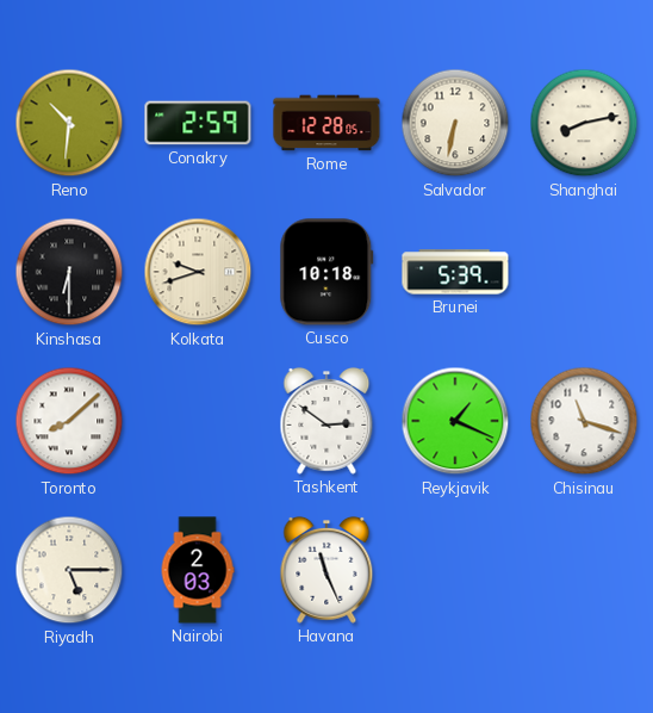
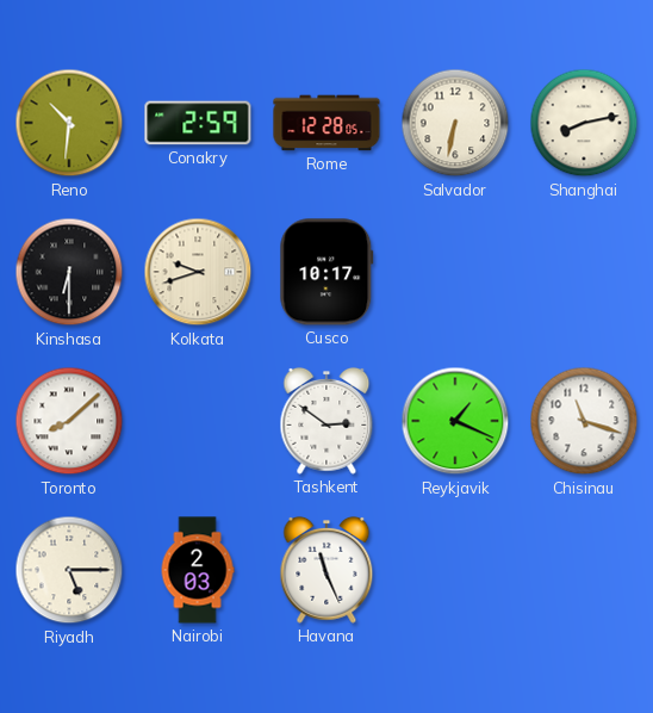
Cusco: 10:18 -> 10:17 (326, 272)
Brunei: 5:39 -> none (455, 272)
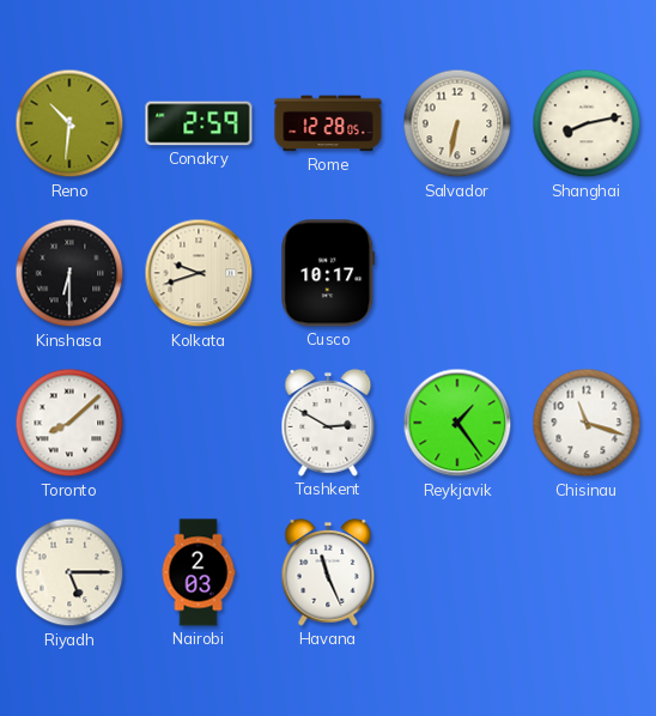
Tashkent: 2:51 -> 2:50 (328, 423)
Reykjavik: 1:19 -> 1:24 (457, 423)
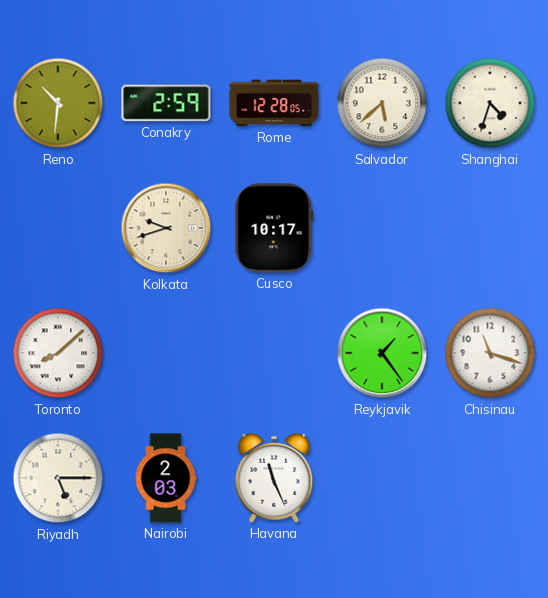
Salvador: 6:32 -> 5:38 (382, 103)
Shanghai: 8:13 -> 4:33 (490, 103)
Kinshasa: 6:30 -> none (69, 273)
Tashkent: 2:50 -> none (328, 423)
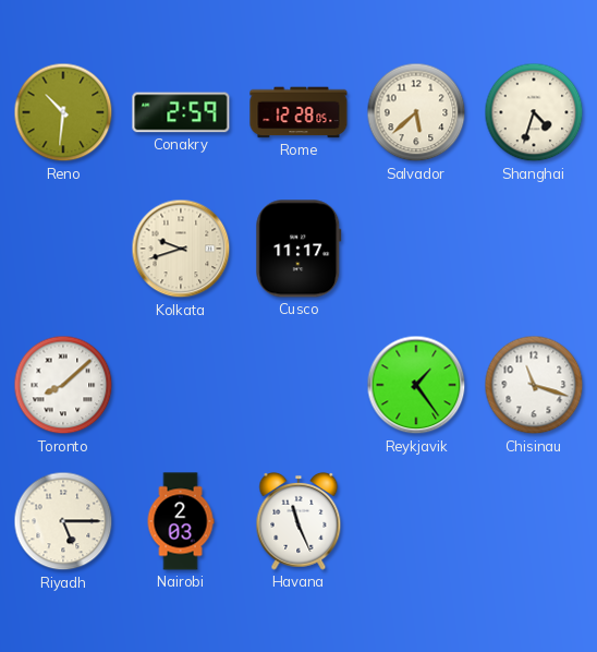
Cusco: 10:17 -> 11:17 (298, 249)
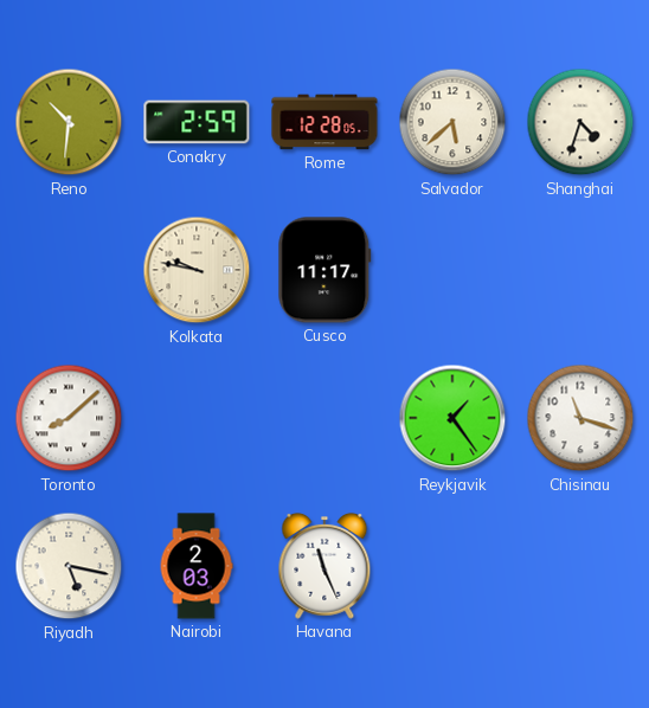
Kolkata: 9:42 -> 9:47 (197, 270)
Riyadh: 5:15 -> 5:17 (69, 566)
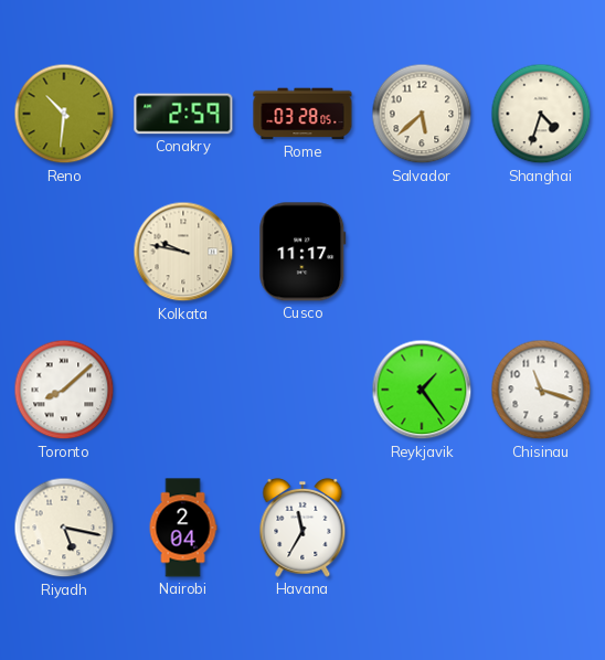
Rome: 12:28 -> 03:28 (302, 114)
Nairobi: 2:03 -> 2:04 (183, 528)
Havana: 11:26 -> 11:35 (302, 528)
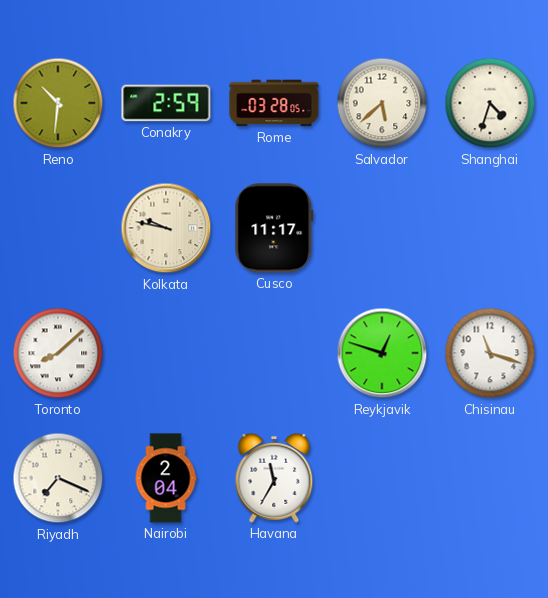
Reykjavik: 1:24 -> 12:48 (382, 353)
Riyadh: 5:17 -> 7:19 (58, 478)
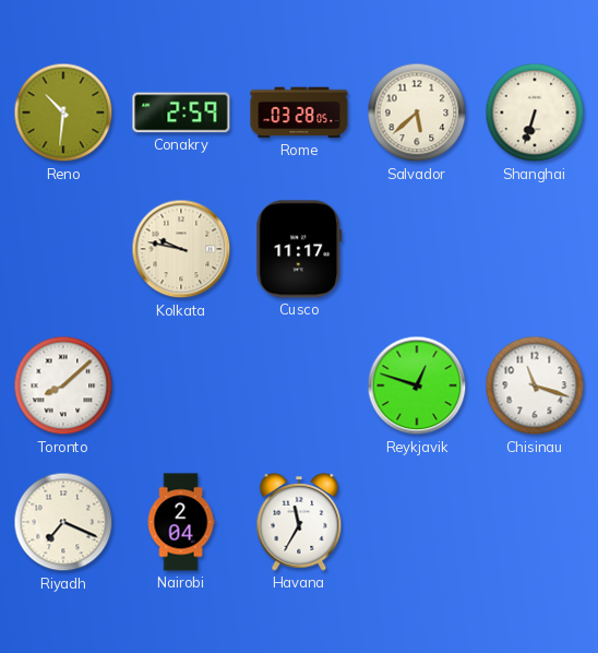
Shanghai: 4:33 -> 6:33 (535, 112)
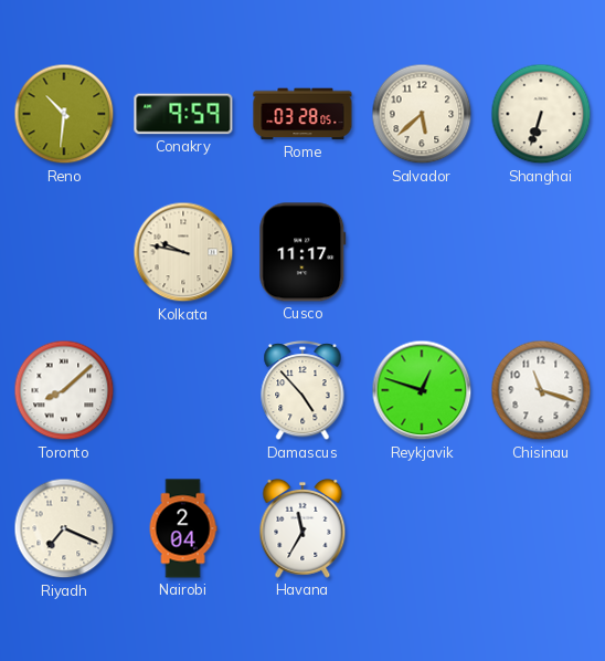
Conakry: 2:59 -> 9:59 (183, 114)
Damascus: none -> 4:53 (302, 391)
